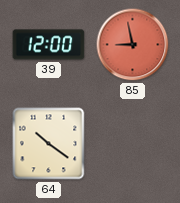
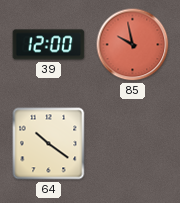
85: 8:58 -> 9:58 (133, 45)
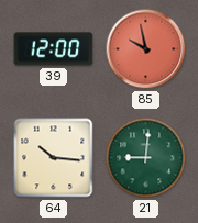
64: 10:21 -> 10:16 (54, 158)
21: none -> 9:01 (146, 158)
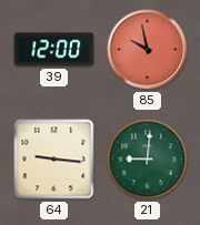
64: 10:16 -> 9:16 (54, 160)
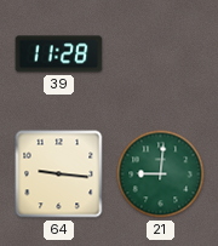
39: 12:00 -> 11:28 (59, 55)
85: 9:58 -> none (148, 50)
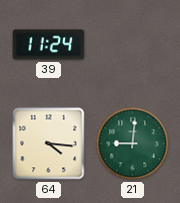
39: 11:28 -> 11:24 (49, 45)
64: 9:16 -> 4:16 (49, 144)
